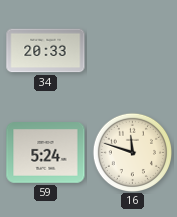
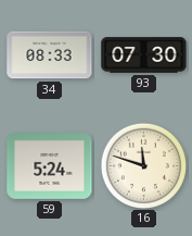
34: 20:33 -> 08:33 (50, 55)
93: none -> 07:30 (144, 55)
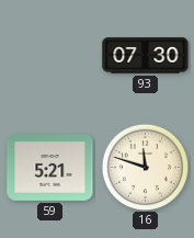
34: 08:33 -> none (50, 55)
59: 5:24 -> 5:21 (50, 168)
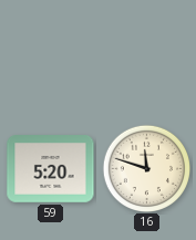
93: 07:30 -> none (146, 56)
59: 5:21 -> 5:20 (51, 169)
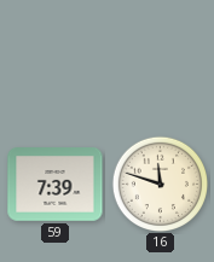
59: 5:20 -> 7:39 (56, 185)
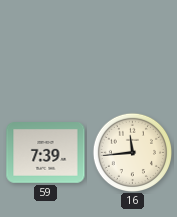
16: 11:48 -> 11:44 (132, 152)
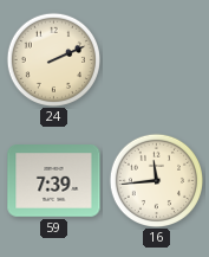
24: none -> 2:11 (53, 59)
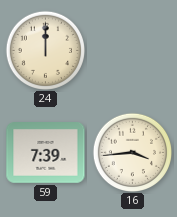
24: 2:11 -> 12:00 (45, 50)
16: 11:44 -> 3:44 (132, 152)
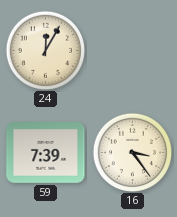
24: 12:00 -> 12:05 (45, 50)
16: 3:44 -> 3:24 (132, 152)
